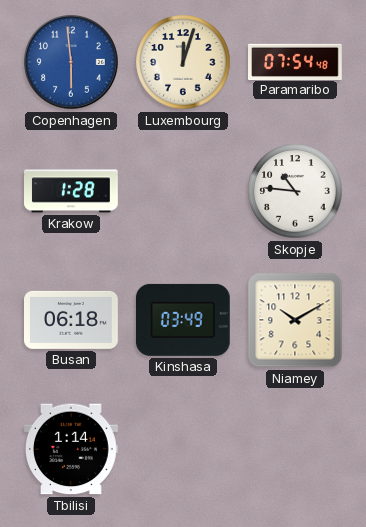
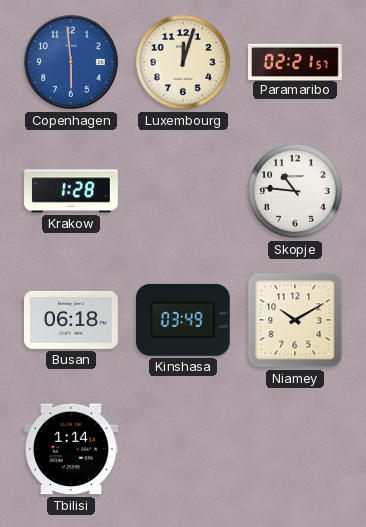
Paramaribo: 07:54 -> 02:21 (296, 61)
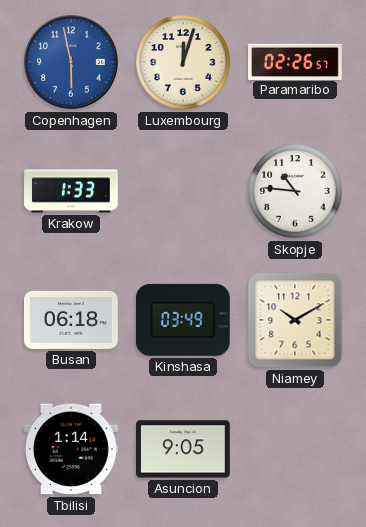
Copenhagen: 5:59 -> 5:58 (71, 62)
Paramaribo: 02:21 -> 02:26 (296, 61)
Krakow: 1:28 -> 1:33 (72, 191)
Asuncion: none -> 9:05 (184, 449)
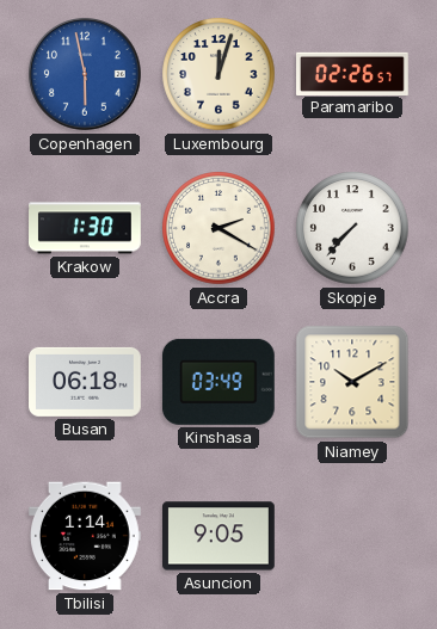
Krakow: 1:33 -> 1:30 (86, 228)
Accra: none -> 2:20 (219, 228)
Skopje: 10:46 -> 7:37 (352, 228)
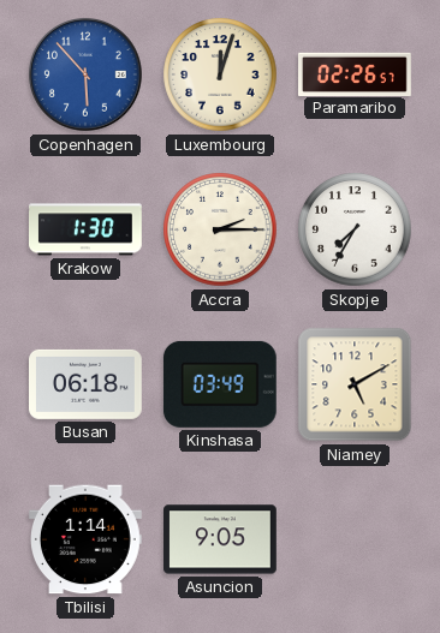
Copenhagen: 5:58 -> 5:53 (85, 74)
Accra: 2:20 -> 2:15 (220, 229)
Skopje: 7:37 -> 7:35 (355, 229)
Niamey: 10:10 -> 5:10 (355, 384)
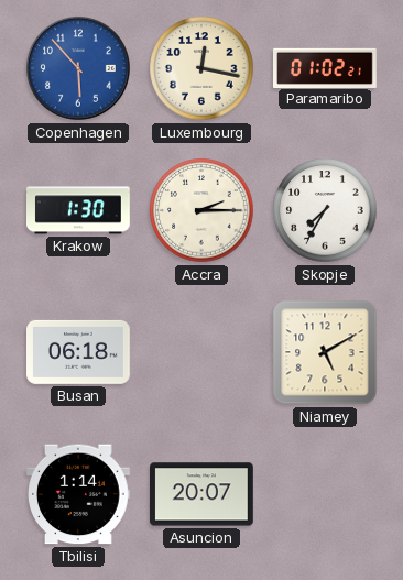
Luxembourg: 12:03 -> 12:17 (201, 68)
Paramaribo: 02:26 -> 01:02 (326, 67)
Kinshasa: 03:49 -> none (220, 384)
Asuncion: 9:05 -> 20:07 (203, 494)
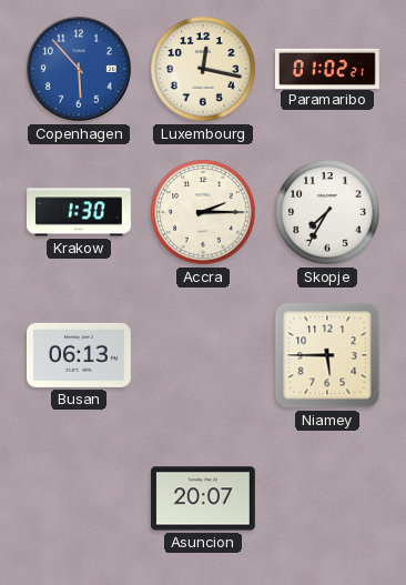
Busan: 06:18 -> 06:13 (80, 355)
Niamey: 5:10 -> 5:45 (327, 355)
Tbilisi: 1:14 -> none (79, 494)
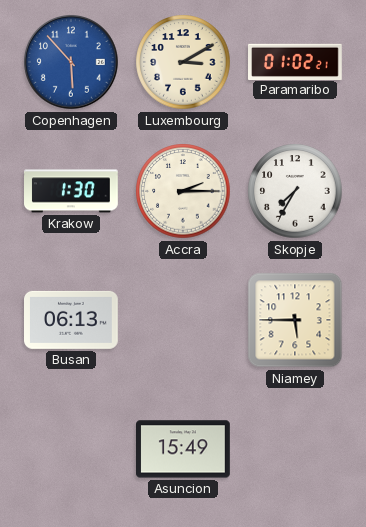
Luxembourg: 12:17 -> 3:10 (183, 62)
Asuncion: 20:07 -> 15:49 (184, 449)
